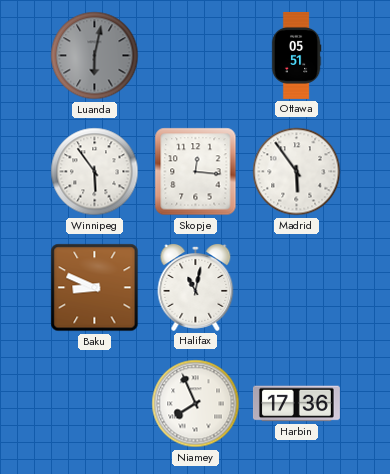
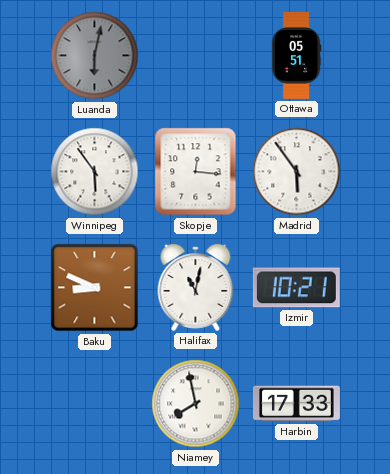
Izmir: none -> 10:21 (296, 288)
Niamey: 7:56 -> 7:58 (196, 404)
Harbin: 17:36 -> 17:33 (296, 404)
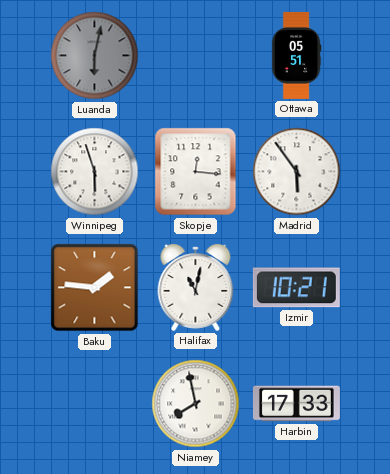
Winnipeg: 5:54 -> 5:57 (95, 172)
Baku: 8:49 -> 1:46 (95, 288)
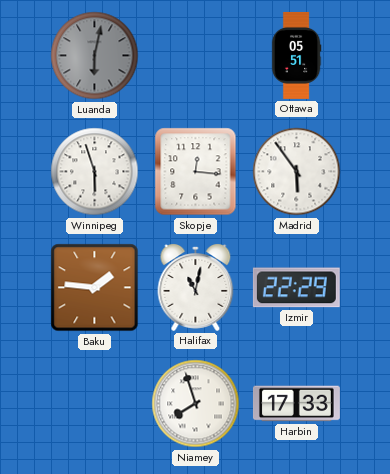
Izmir: 10:21 -> 22:29 (296, 288)
Niamey: 7:58 -> 7:57 (196, 404)
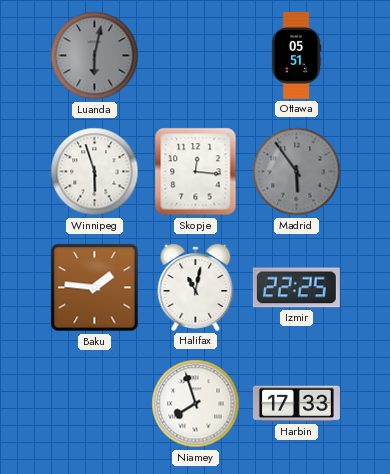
Madrid dial: white -> grey (297, 172)
Izmir: 22:29 -> 22:25 (296, 288)
